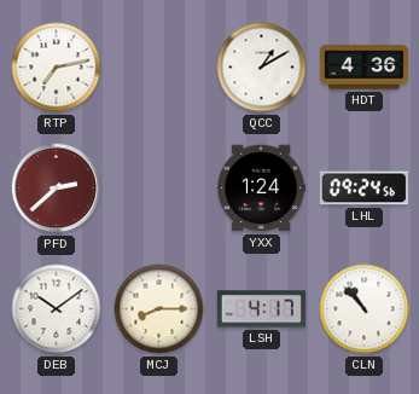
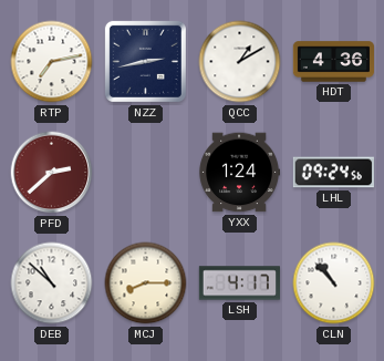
NZZ: none -> 2:43 (145, 61)
DEB: 10:09 -> 10:52 (52, 283)
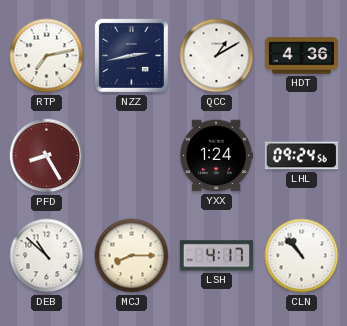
PFD: 2:38 -> 8:25 (47, 156)
